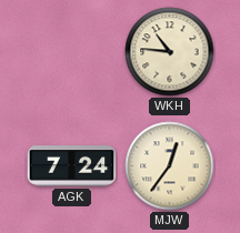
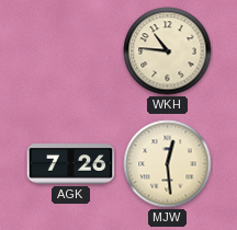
AGK: 7:24 -> 7:26 (71, 164)
MJW: 12:36 -> 12:29 (168, 164)
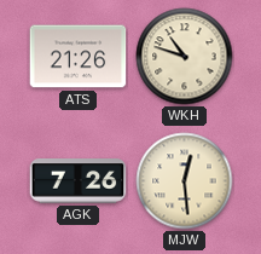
ATS: none -> 21:26 (79, 57)
WKH: 10:46 -> 10:48 (185, 57)
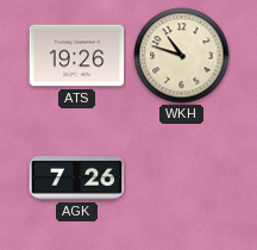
ATS: 21:26 -> 19:26 (77, 56)
MJW: 12:29 -> none (185, 181)
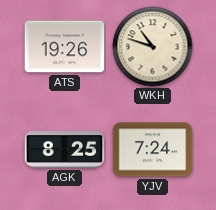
AGK: 7:26 -> 8:25 (65, 150)
YJV: none -> 7:24 (153, 150)
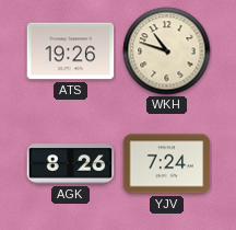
AGK: 8:25 -> 8:26 (71, 164)
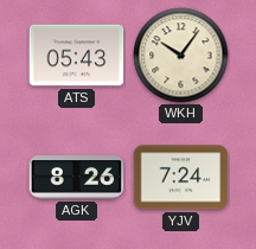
ATS: 19:26 -> 05:43 (77, 56)
WKH: 10:48 -> 10:06 (181, 56)
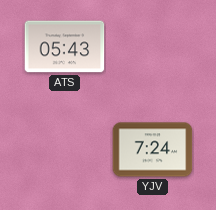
WKH: 10:06 -> none (181, 56)
AGK: 8:26 -> none (77, 178)
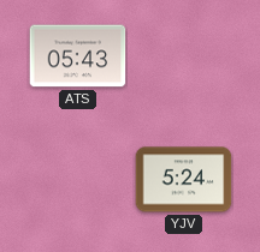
YJV: 7:24 -> 5:24 (184, 180)
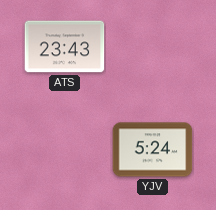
ATS: 05:43 -> 23:43 (65, 47)
